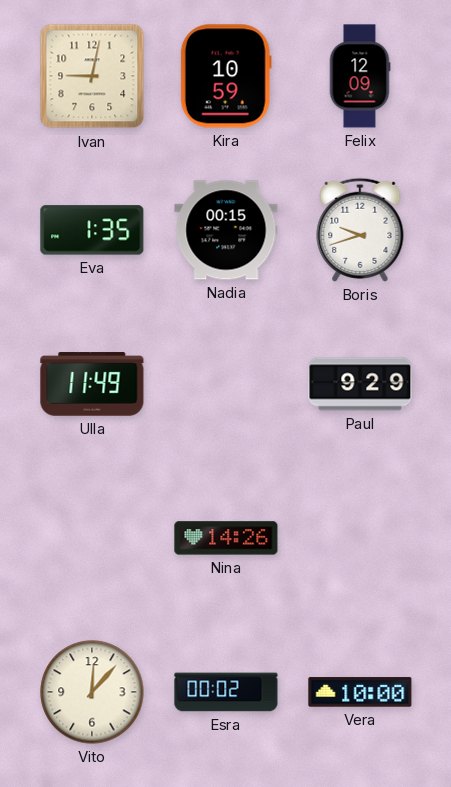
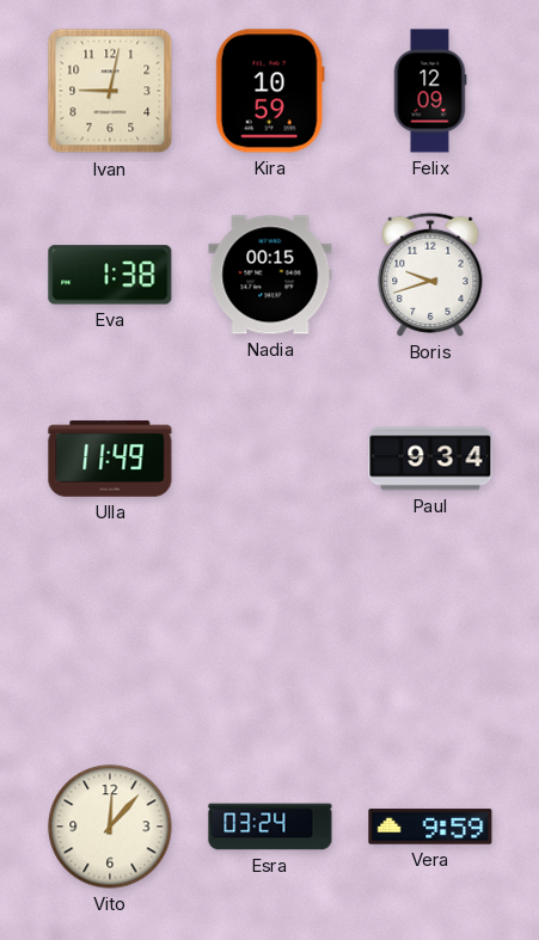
Eva: 1:35 -> 1:38 (110, 275)
Paul: 9:29 -> 9:34 (430, 459)
Nina: 14:26 -> none (226, 538)
Esra: 00:02 -> 03:24 (270, 827)
Vera: 10:00 -> 9:59 (430, 827)
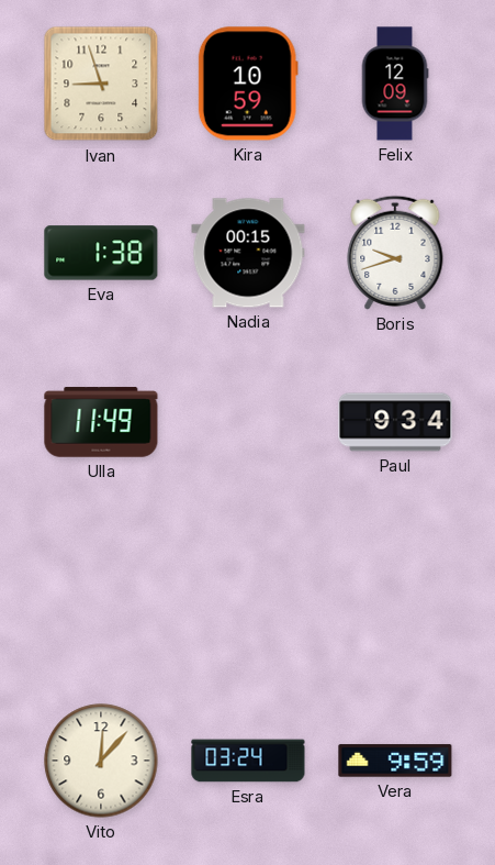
Ivan: 9:02 -> 8:57 (101, 84)
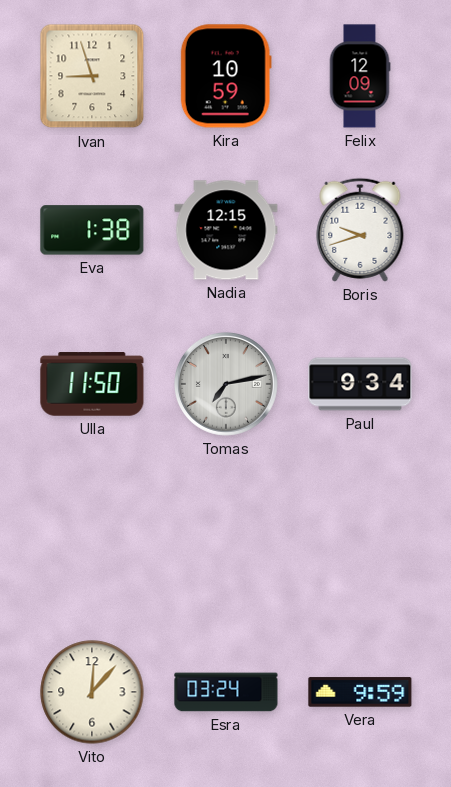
Nadia: 00:15 -> 12:15 (226, 230)
Ulla: 11:49 -> 11:50 (92, 384)
Tomas: none -> 7:13 (226, 384)
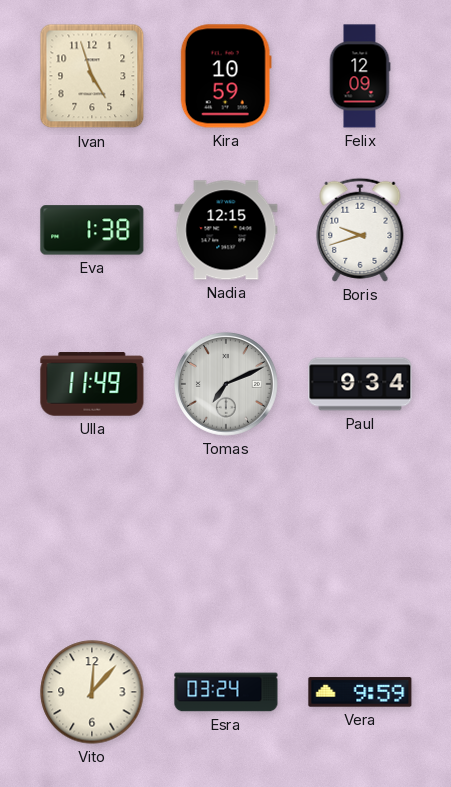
Ivan: 8:57 -> 4:57 (92, 76)
Ulla: 11:50 -> 11:49 (92, 384)
Tomas: 7:13 -> 7:11 (226, 384)
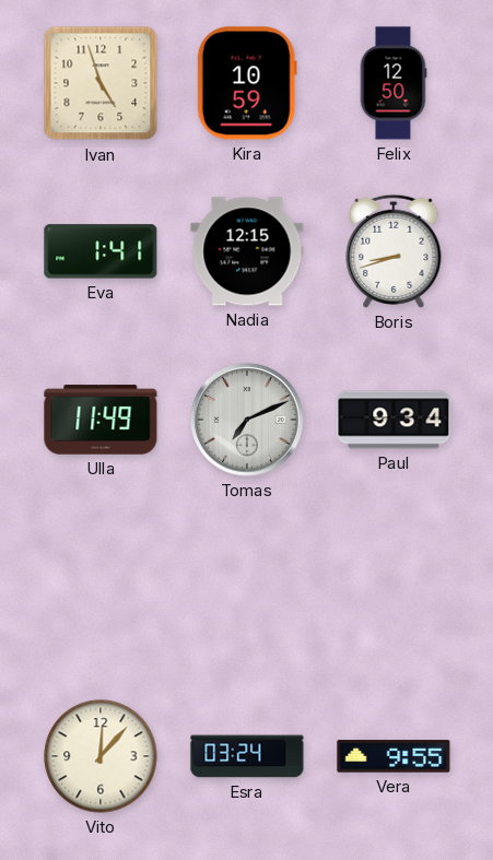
Felix: 12:09 -> 12:50 (394, 83)
Eva: 1:38 -> 1:41 (101, 251)
Boris: 9:42 -> 8:42 (394, 251)
Vera: 9:59 -> 9:55 (394, 756)
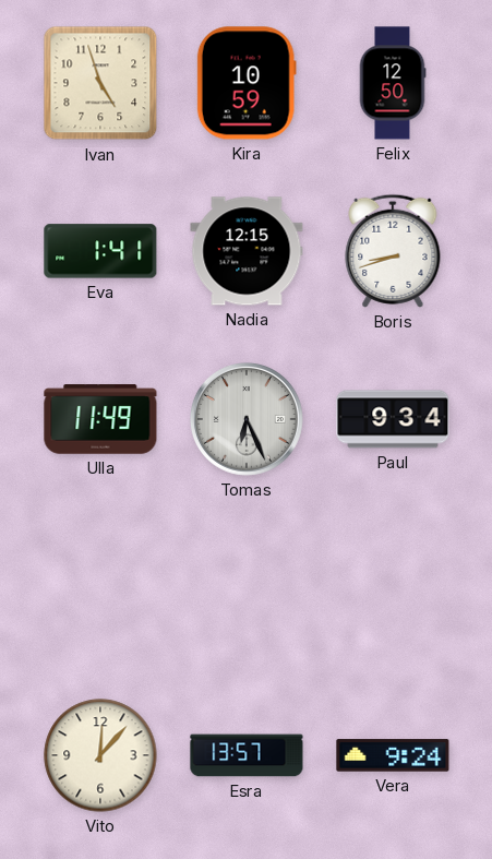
Tomas: 7:11 -> 6:26 (247, 419)
Esra: 03:24 -> 13:57 (247, 755)
Vera: 9:55 -> 9:24 (393, 755)
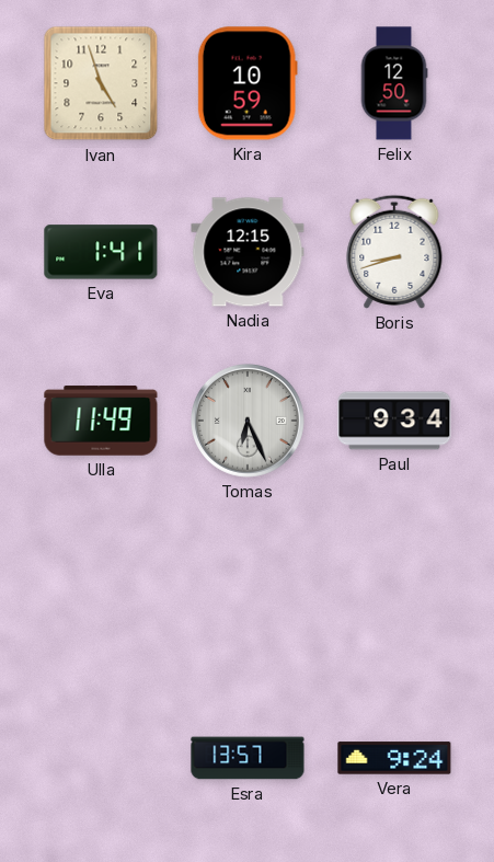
Vito: 12:07 -> none (100, 755)
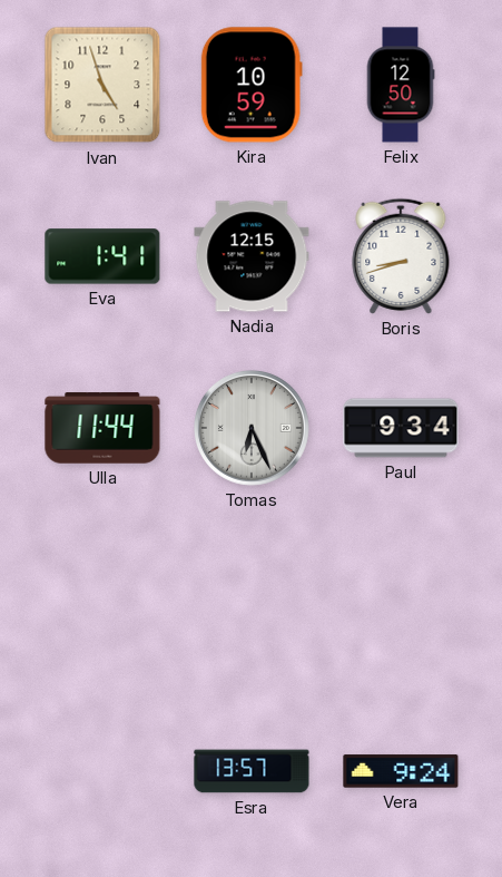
Ulla: 11:49 -> 11:44 (102, 428)
